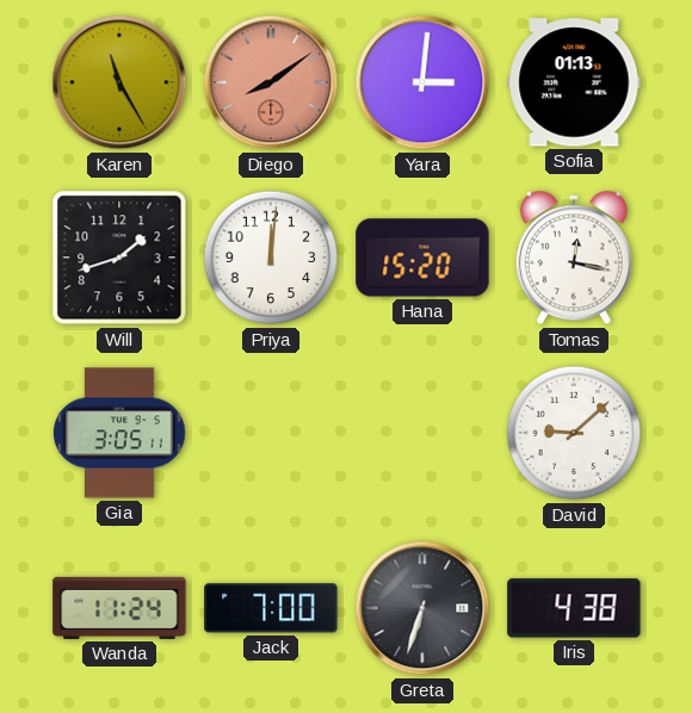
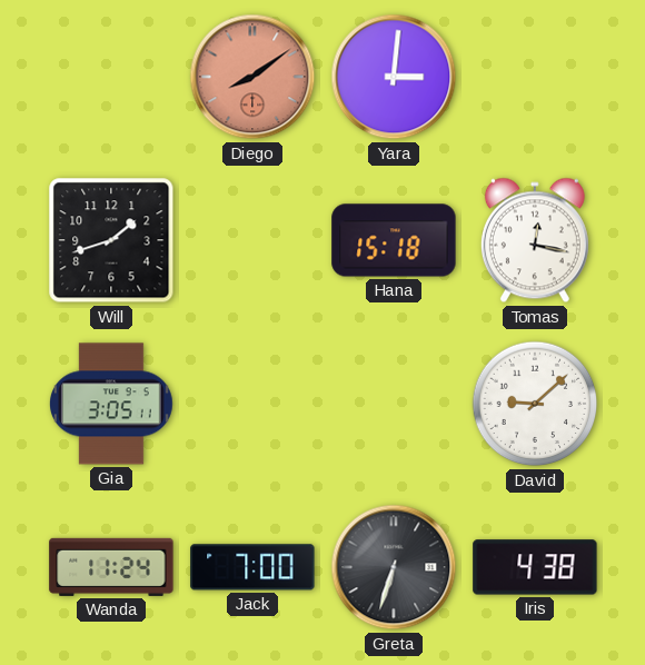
Karen: 11:25 -> none (119, 82)
Sofia: 01:13 -> none (574, 82)
Priya: 12:01 -> none (271, 258)
Hana: 15:20 -> 15:18 (394, 240)
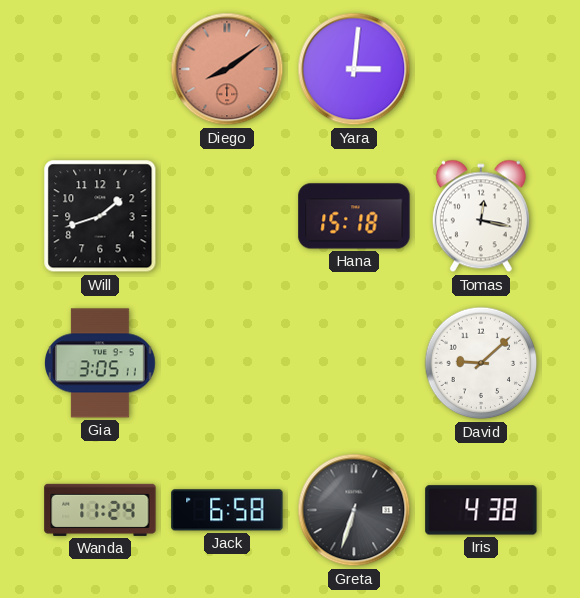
Jack: 7:00 -> 6:58 (227, 510)
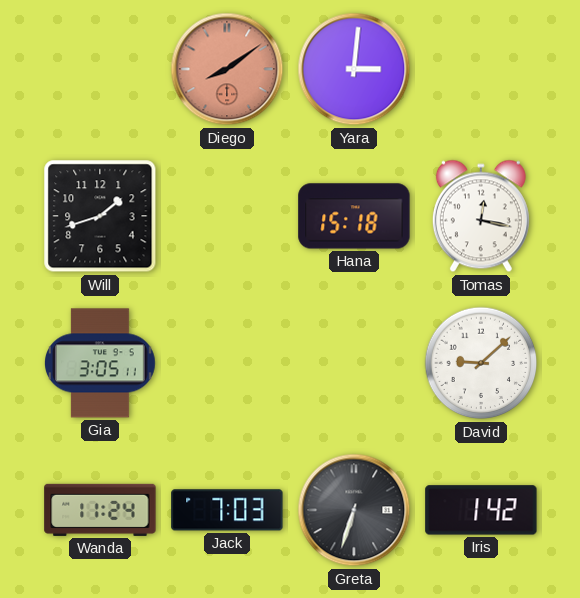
Jack: 6:58 -> 7:03 (227, 510)
Iris: 4:38 -> 1:42 (481, 510)
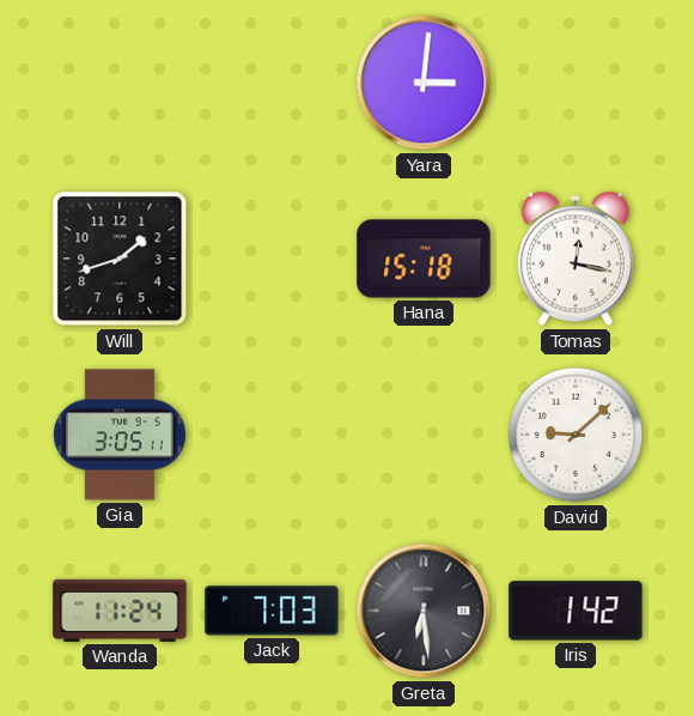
Diego: 8:09 -> none (227, 69)
Greta: 6:33 -> 6:29 (424, 611)
